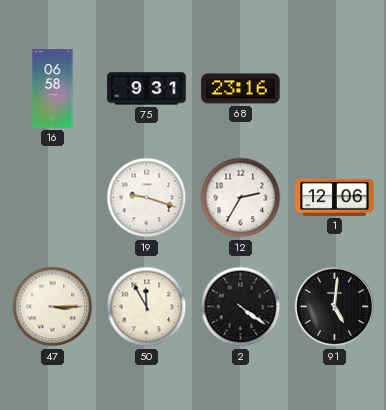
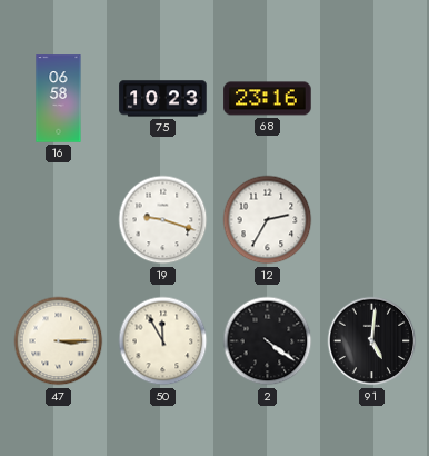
75: 9:31 -> 10:23 (163, 99)
1: 12:06 -> none (335, 197)
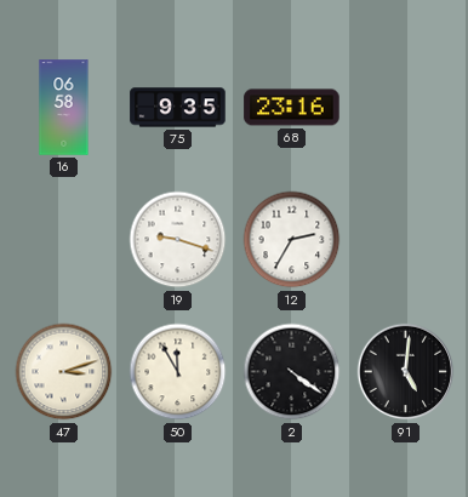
75: 10:23 -> 9:35 (178, 108)
47: 3:15 -> 3:12 (64, 372)
